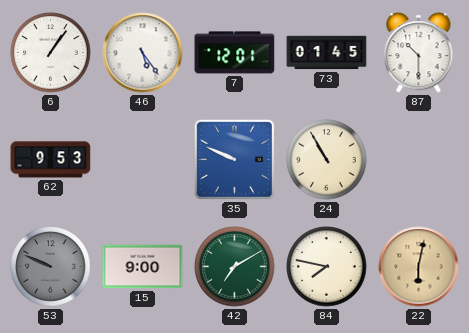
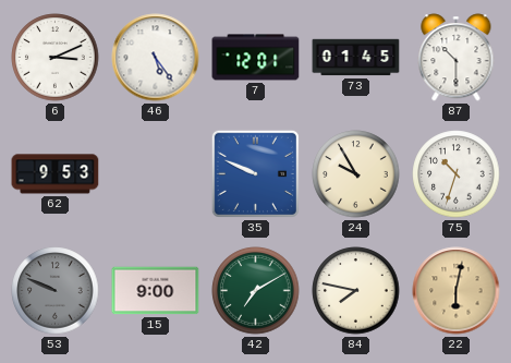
6: 1:06 -> 3:11 (56, 58)
24: 10:55 -> 9:55 (356, 174)
75: none -> 10:33 (457, 174)
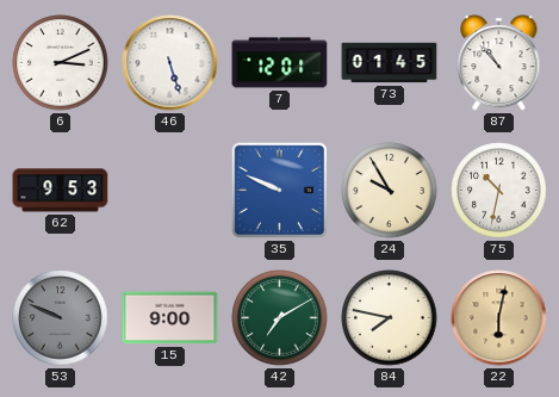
46: 5:24 -> 5:27 (170, 63)
87: 10:30 -> 10:53 (499, 63)
75: 10:33 -> 10:32 (499, 191)
